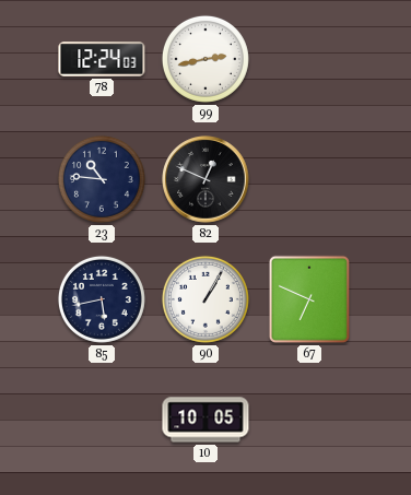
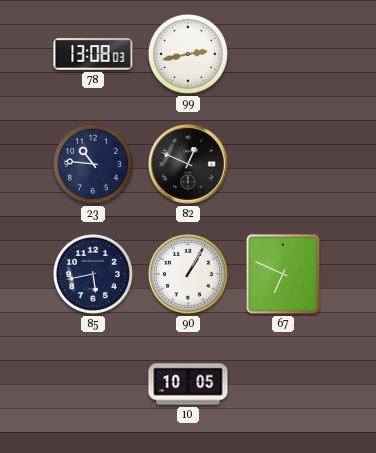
78: 12:24 -> 13:08 (93, 54)
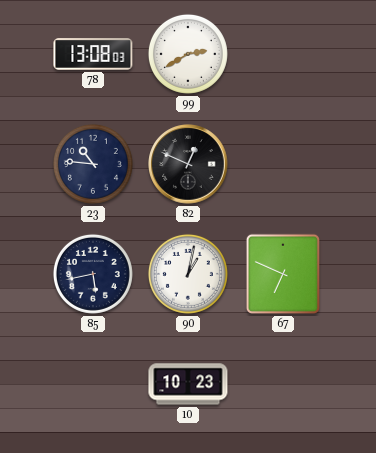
99: 2:43 -> 2:40 (188, 54)
90: 1:05 -> 1:02 (188, 274)
10: 10:05 -> 10:23 (188, 384)
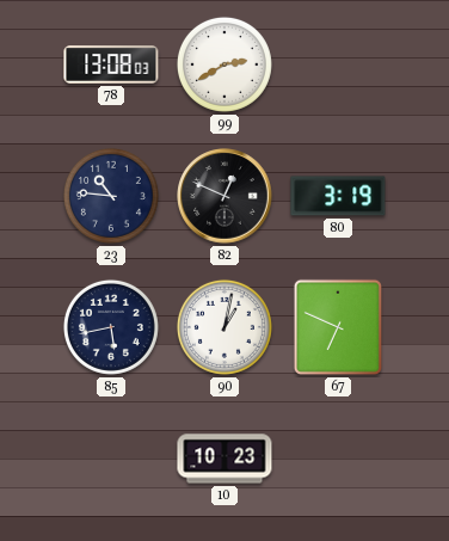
80: none -> 3:19 (338, 196)
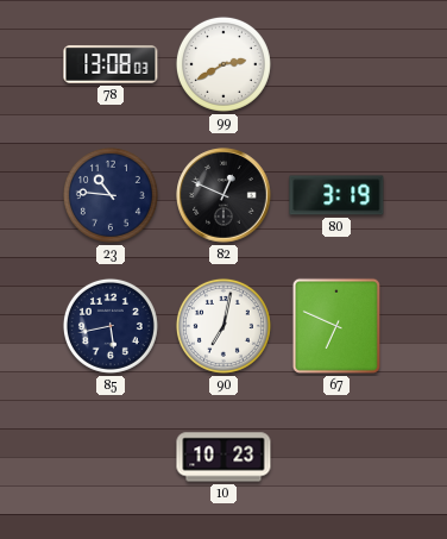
90: 1:02 -> 7:02 (223, 326)
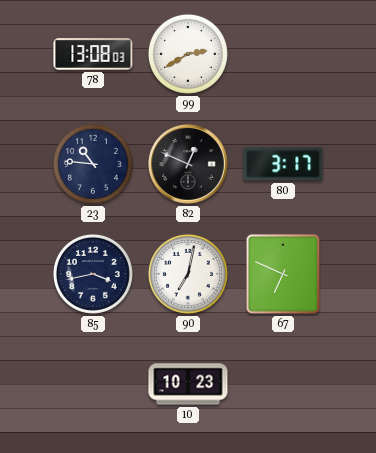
80: 3:19 -> 3:17 (283, 164)
85: 5:43 -> 3:43 (93, 274)
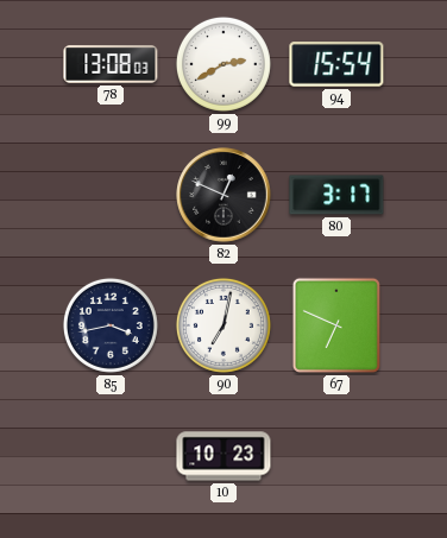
94: none -> 15:54 (336, 64)
23: 10:46 -> none (93, 164)
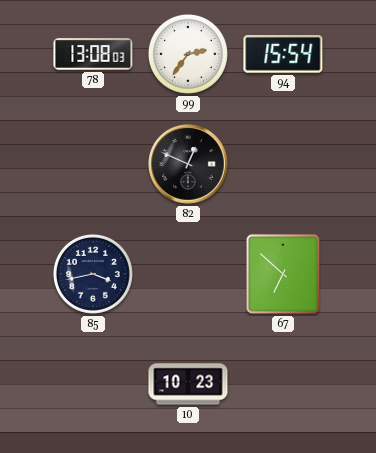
99: 2:40 -> 2:36 (188, 54)
80: 3:17 -> none (336, 195)
90: 7:02 -> none (223, 325)
67: 6:49 -> 6:52 (283, 274)
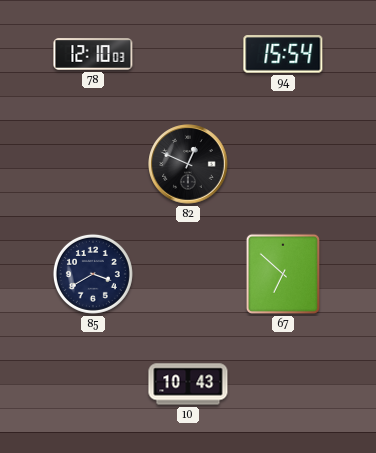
78: 13:08 -> 12:10 (93, 54)
99: 2:36 -> none (188, 54)
85: 3:43 -> 3:40 (93, 274)
10: 10:23 -> 10:43 (188, 384)
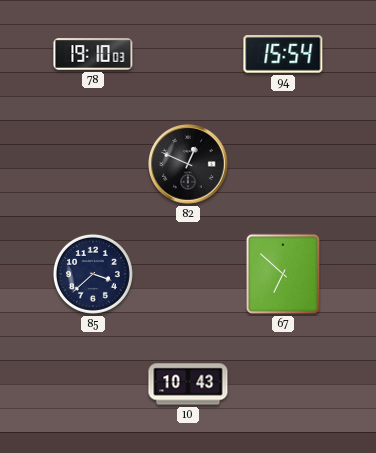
78: 12:10 -> 19:10 (93, 54)
85: 3:40 -> 3:38 (93, 274)
